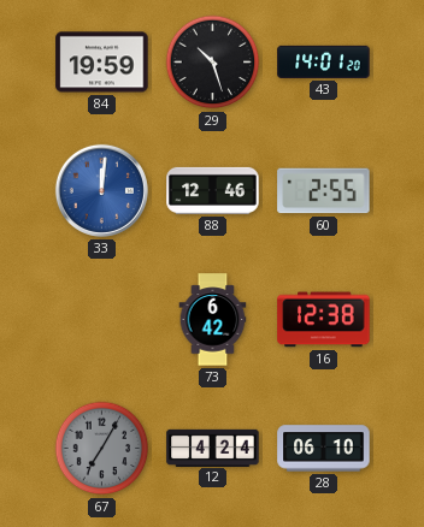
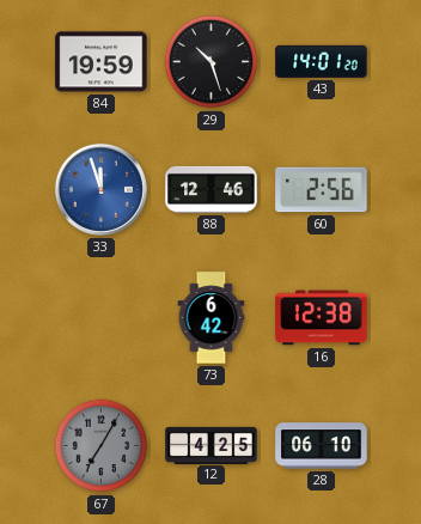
33: 12:01 -> 11:57 (100, 189)
60: 2:55 -> 2:56 (322, 190)
12: 4:24 -> 4:25 (212, 445)
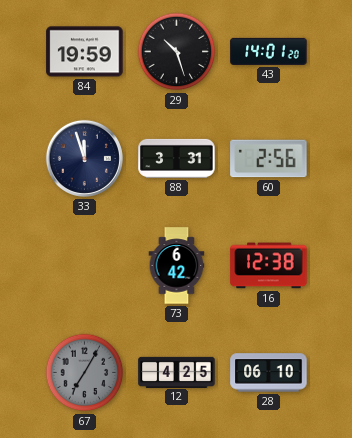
33 dial: blue -> navy (84, 158)
88: 12:46 -> 3:31 (177, 158)
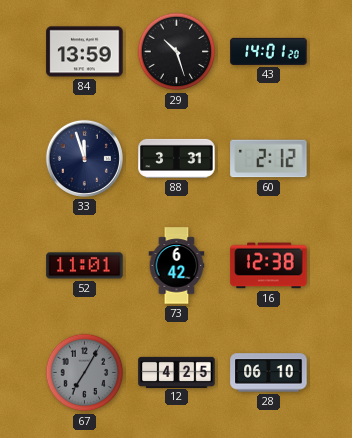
84: 19:59 -> 13:59 (85, 52)
60: 2:56 -> 2:12 (269, 159)
52: none -> 11:01 (85, 266)
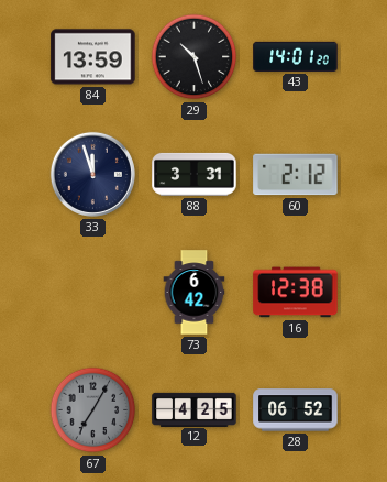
52: 11:01 -> none (85, 266)
28: 06:10 -> 06:52 (296, 410)
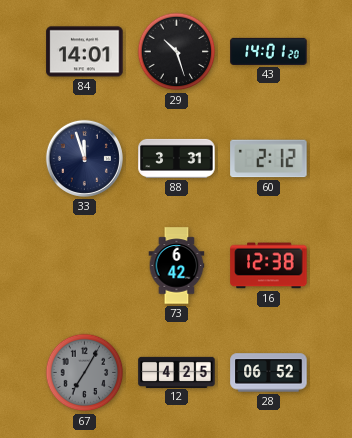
84: 13:59 -> 14:01 (85, 52)
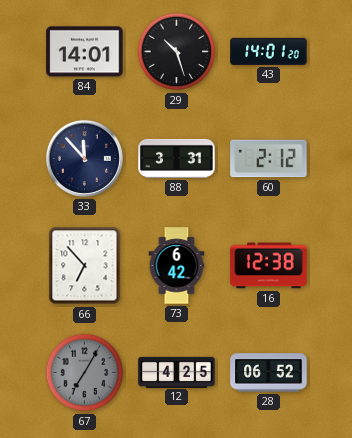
33: 11:57 -> 11:53 (84, 158)
66: none -> 6:53 (85, 266)
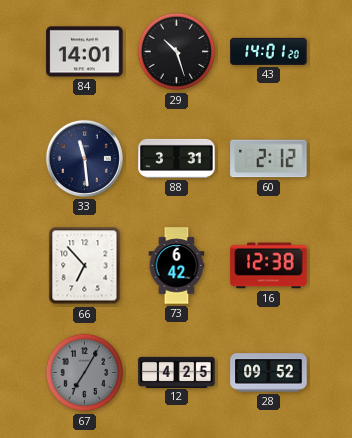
33: 11:53 -> 11:29 (84, 158)
28: 06:52 -> 09:52 (269, 373)
